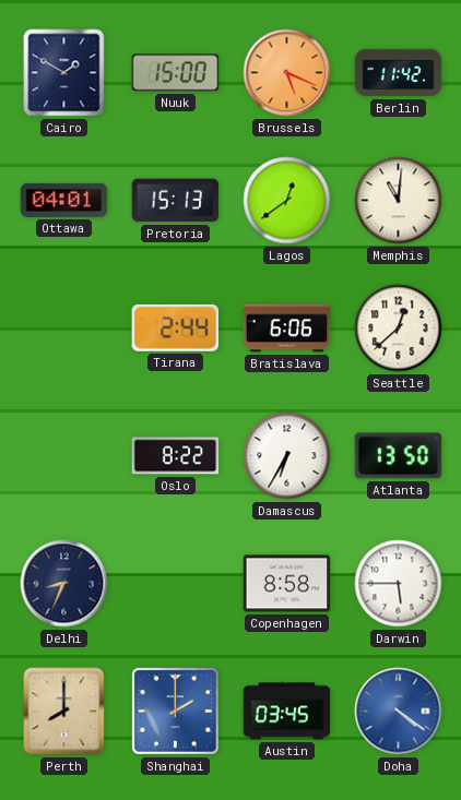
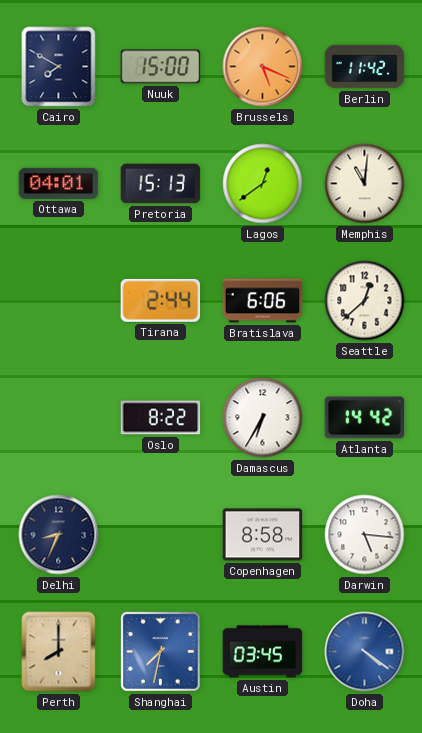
Cairo: 1:50 -> 7:50 (59, 67)
Atlanta: 13:50 -> 14:42 (365, 418)
Darwin: 5:45 -> 5:16 (365, 535)
Shanghai: 2:00 -> 7:32 (161, 652)
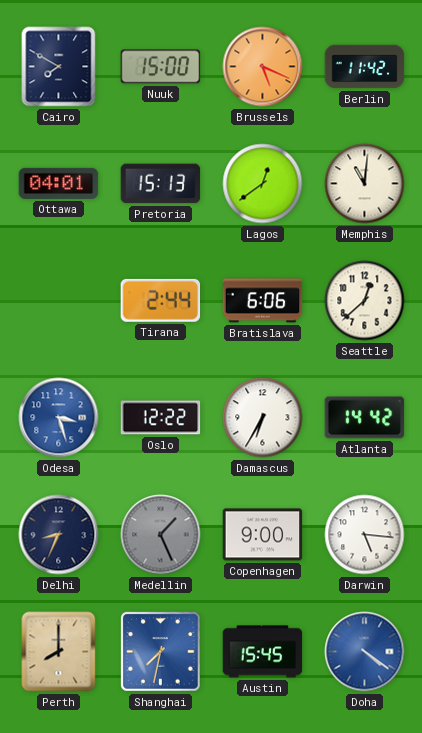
Odesa: none -> 3:27 (59, 418)
Oslo: 8:22 -> 12:22 (161, 418)
Medellin: none -> 1:26 (161, 535)
Copenhagen: 8:58 -> 9:00 (263, 535)
Austin: 03:45 -> 15:45 (263, 652)
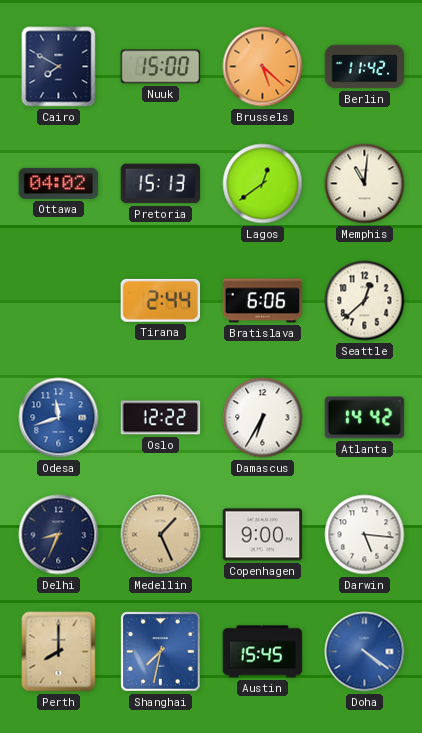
Brussels: 5:19 -> 5:22 (263, 67)
Ottawa: 04:01 -> 04:02 (59, 183)
Odesa: 3:27 -> 11:42 (59, 418)
Medellin dial: grey -> champagne (161, 535)
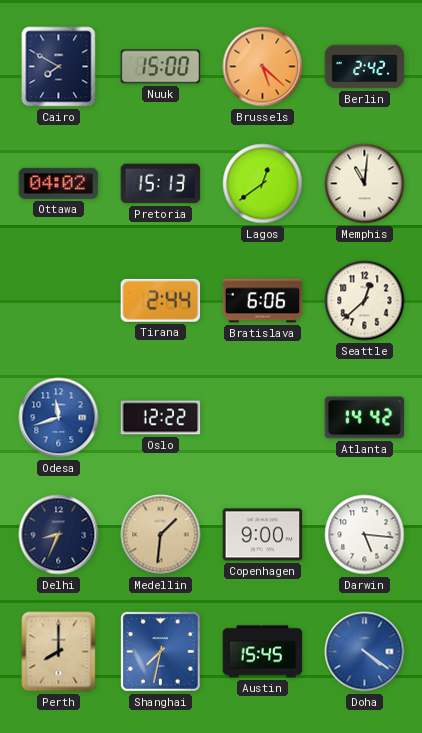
Berlin: 11:42 -> 2:42 (365, 67)
Damascus: 6:35 -> none (263, 418)
Medellin: 1:26 -> 1:31 (161, 535)
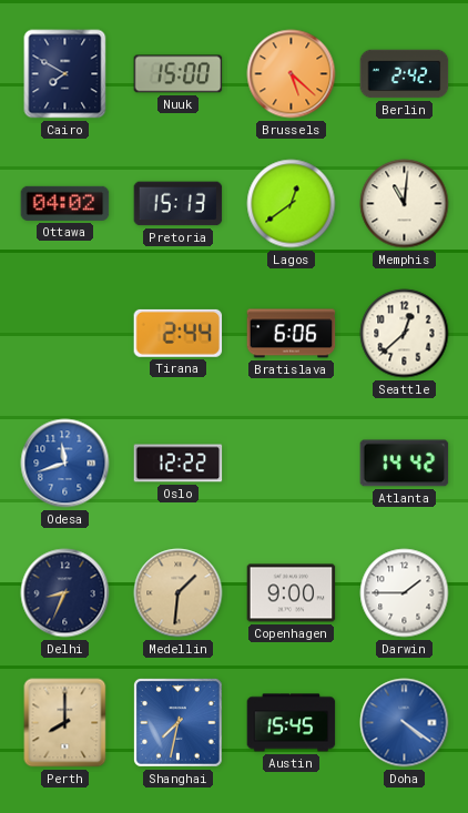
Darwin: 5:16 -> 1:45 (405, 593)
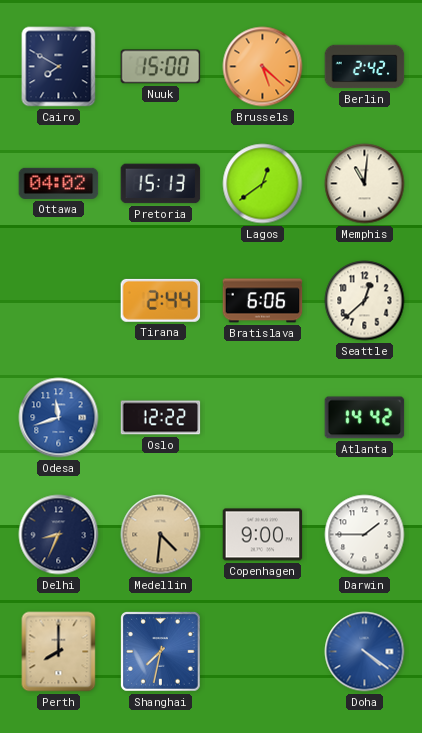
Medellin: 1:31 -> 4:31 (161, 535)
Austin: 15:45 -> none (292, 723)
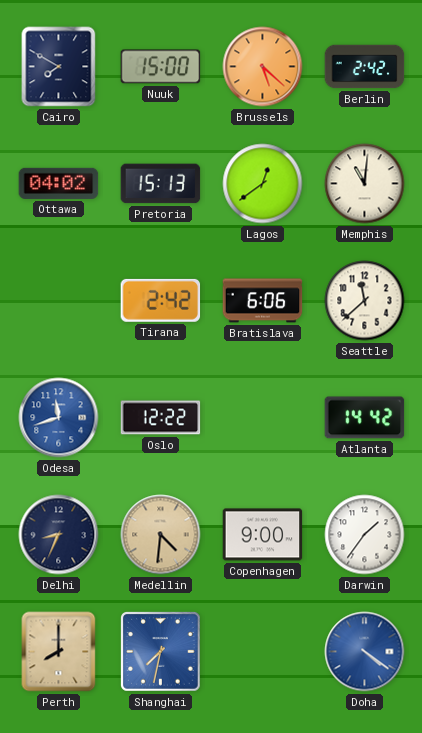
Tirana: 2:44 -> 2:42 (161, 300)
Seattle: 12:38 -> 11:38 (365, 301)
Darwin: 1:45 -> 1:36 (365, 535)
